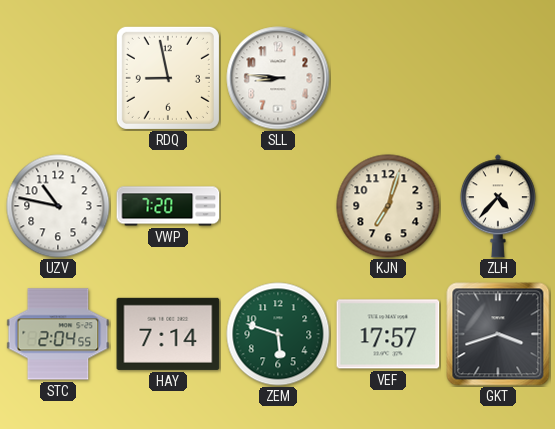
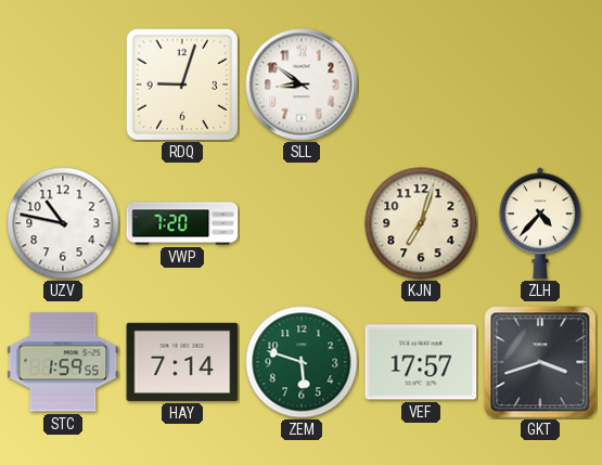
RDQ: 8:58 -> 9:03 (182, 85)
SLL: 8:46 -> 8:51 (302, 85)
STC: 2:04 -> 1:59 (63, 362)
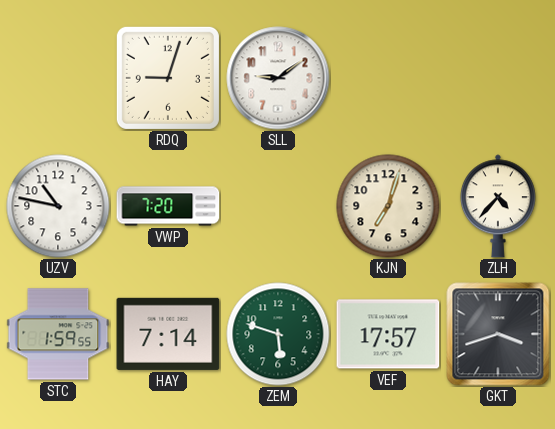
SLL: 8:51 -> 9:09 (278, 78)
